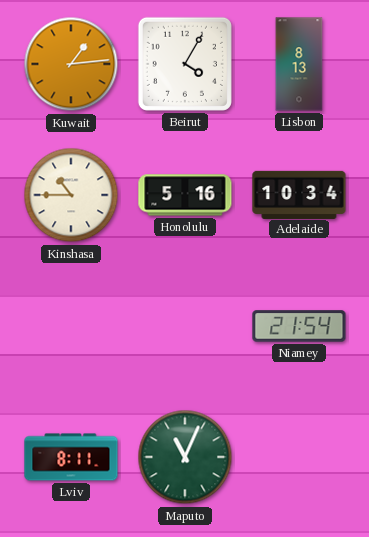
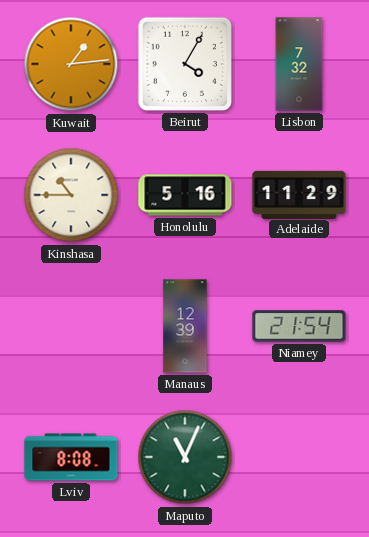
Lisbon: 8:13 -> 7:32 (299, 64)
Adelaide: 10:34 -> 11:29 (299, 194)
Manaus: none -> 12:39 (185, 326)
Lviv: 8:11 -> 8:08 (71, 457)
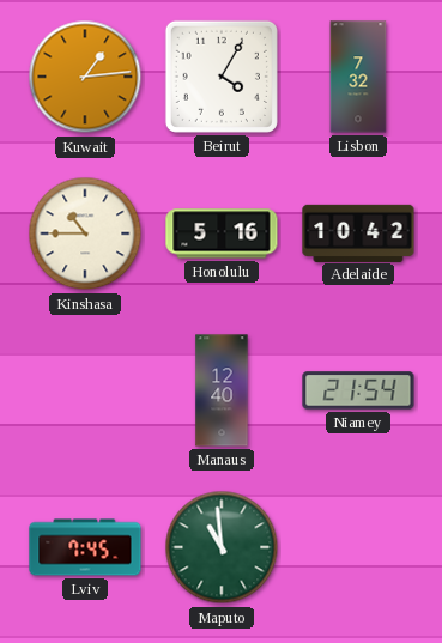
Adelaide: 11:29 -> 10:42 (358, 232)
Manaus: 12:39 -> 12:40 (222, 390)
Lviv: 8:08 -> 7:45 (85, 547)
Maputo: 11:04 -> 10:59 (222, 547)
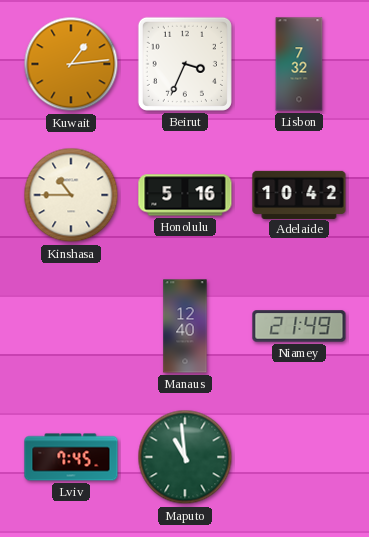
Beirut: 4:05 -> 3:34 (185, 64)
Niamey: 21:54 -> 21:49 (299, 326)
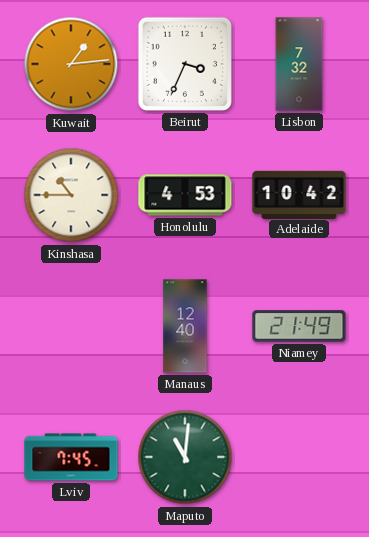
Honolulu: 5:16 -> 4:53 (185, 195)
Maputo: 10:59 -> 11:01 (185, 457)
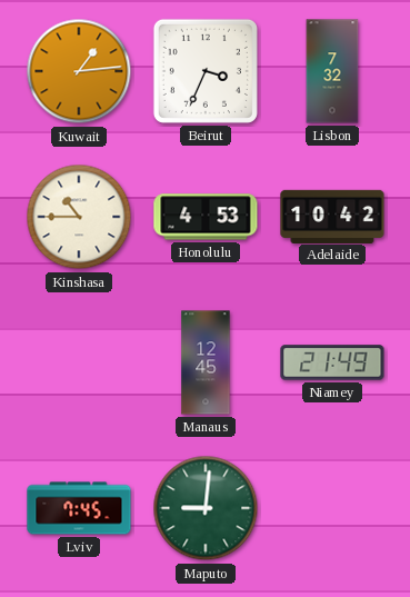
Manaus: 12:40 -> 12:45 (206, 362)
Maputo: 11:01 -> 9:01 (206, 508)
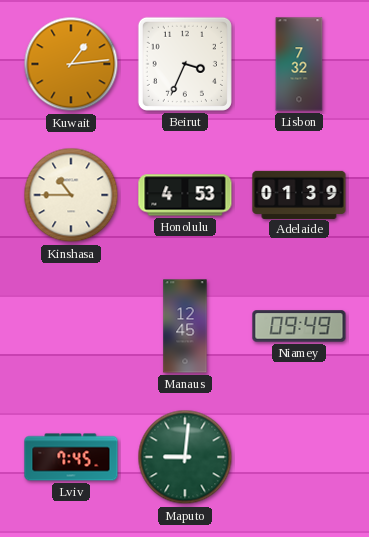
Adelaide: 10:42 -> 01:39 (299, 194)
Niamey: 21:49 -> 09:49 (299, 326)
